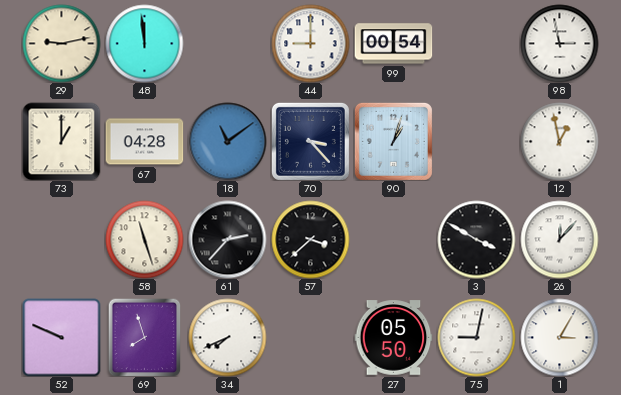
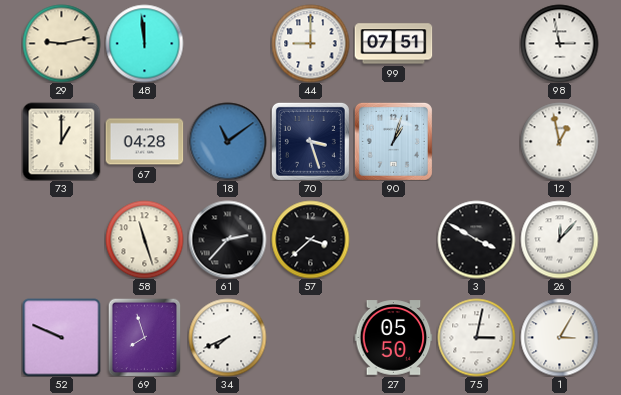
99: 00:54 -> 07:51 (393, 44)
70: 3:23 -> 3:27 (310, 141)
75: 9:02 -> 3:02 (476, 337)
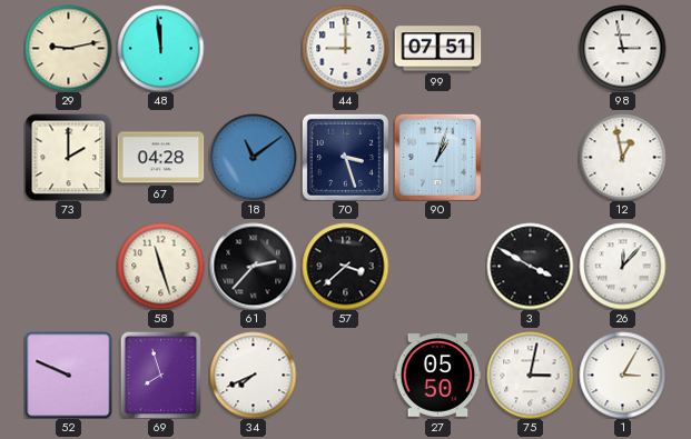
73: 1:00 -> 2:00 (68, 157)
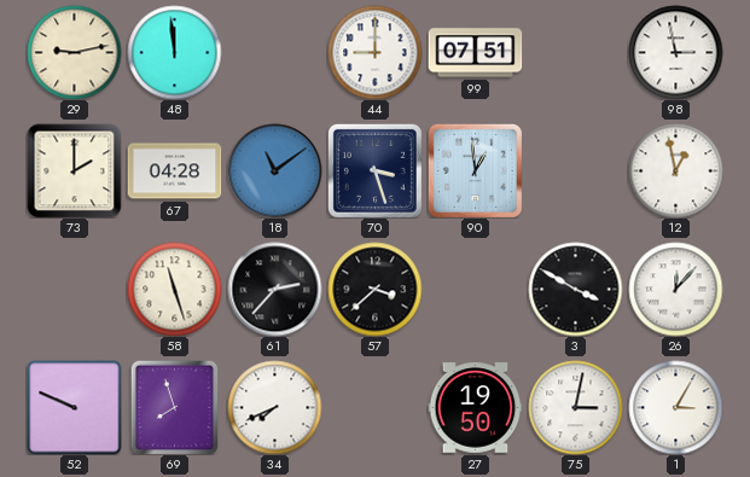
90: 1:03 -> 12:59 (475, 170)
27: 05:50 -> 19:50 (475, 408)
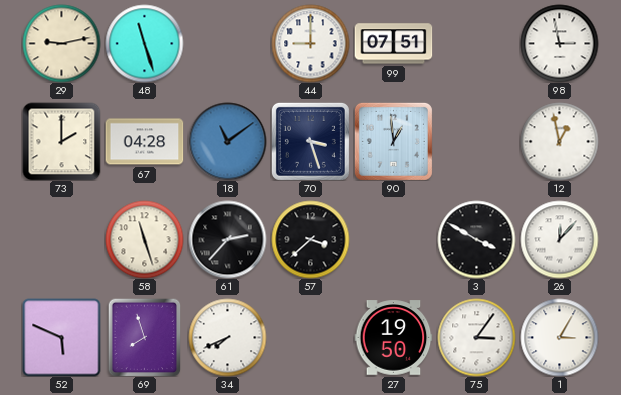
48: 11:59 -> 11:27 (144, 43)
52: 9:49 -> 5:49 (61, 337)
75: 3:02 -> 3:06 (476, 337)
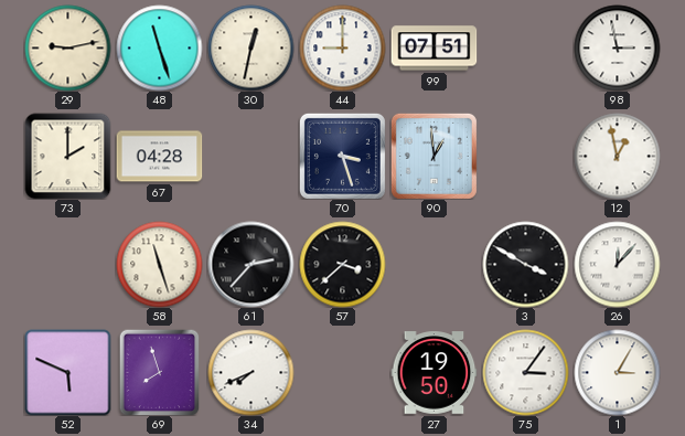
30: none -> 12:32 (250, 47)
18: 11:09 -> none (227, 141)
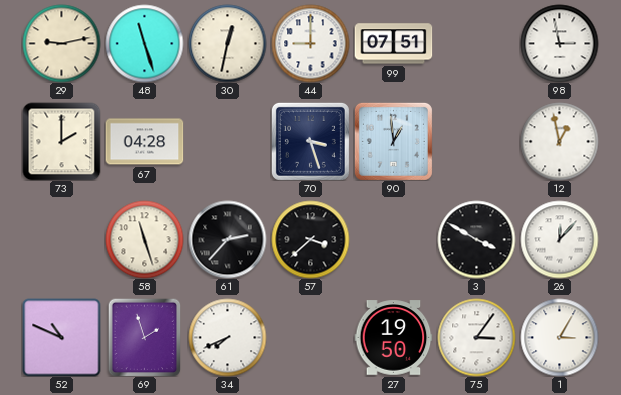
52: 5:49 -> 10:49 (61, 337)
69: 7:57 -> 1:57 (145, 337)
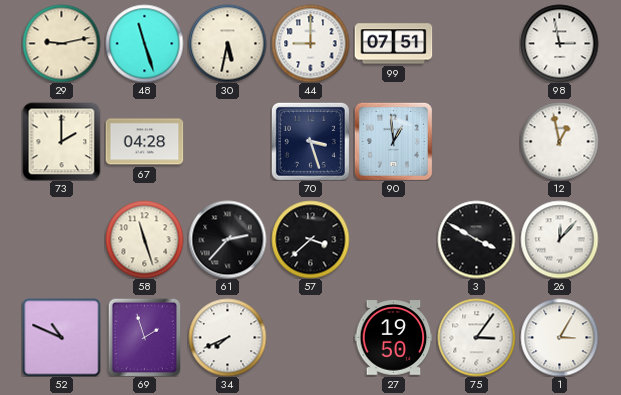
30: 12:32 -> 5:32 (227, 43)
